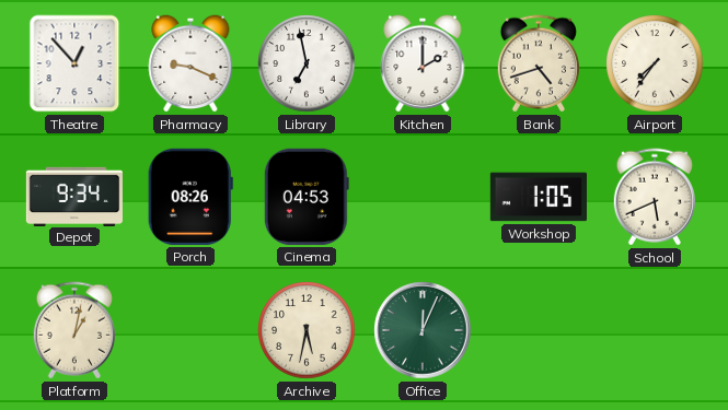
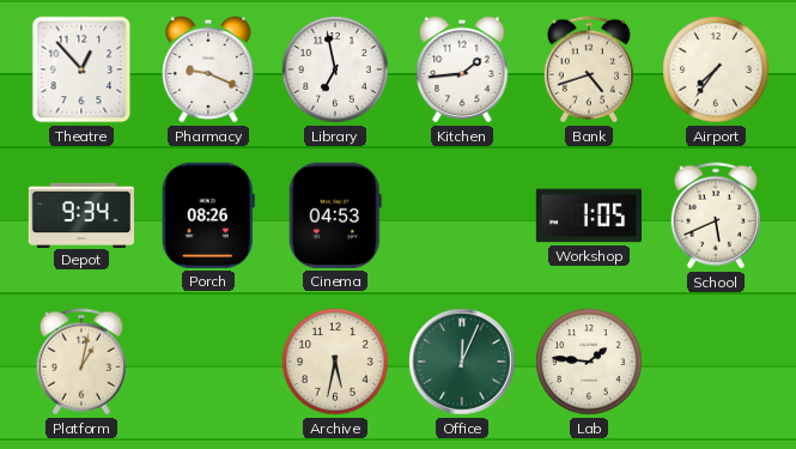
Kitchen: 2:00 -> 1:44 (462, 69)
Lab: none -> 1:46 (589, 362)
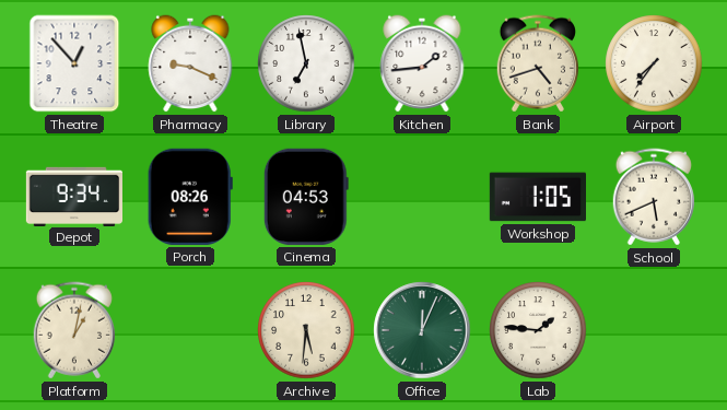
Archive: 5:32 -> 5:31 (306, 330)
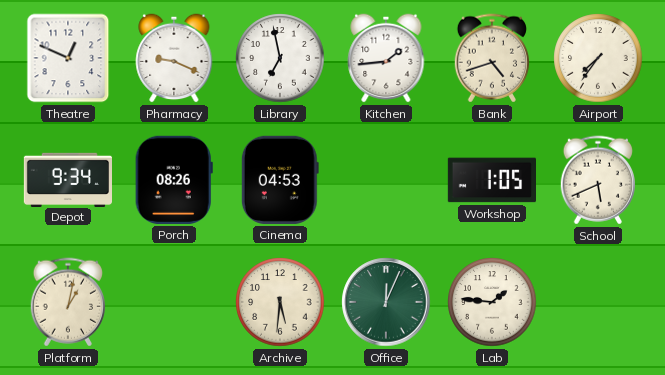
Theatre: 12:53 -> 12:49 (68, 58)
